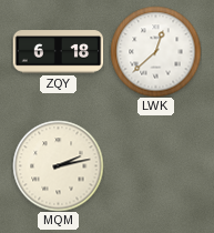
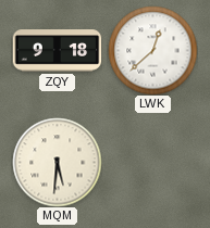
ZQY: 6:18 -> 9:18 (57, 51)
MQM: 2:13 -> 5:31 (57, 162)
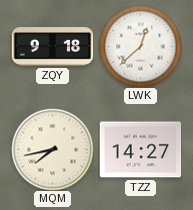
MQM: 5:31 -> 7:43 (52, 149)
TZZ: none -> 14:27 (140, 150)
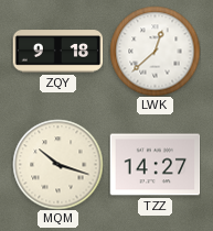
MQM: 7:43 -> 10:18 (57, 164)
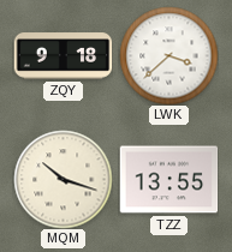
LWK: 12:38 -> 3:38 (168, 55)
TZZ: 14:27 -> 13:55 (168, 180)
